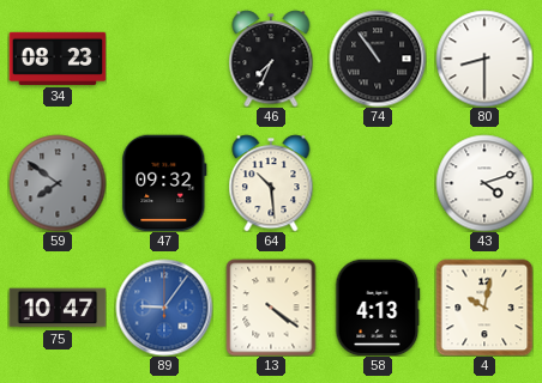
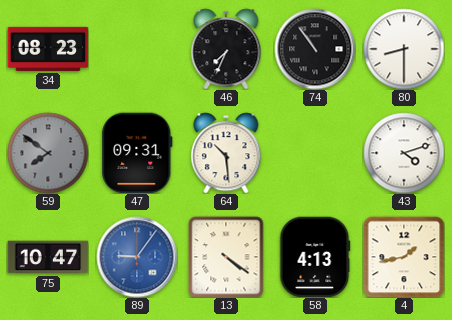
47: 09:32 -> 09:31 (137, 153)
4: 10:02 -> 1:43 (404, 257)
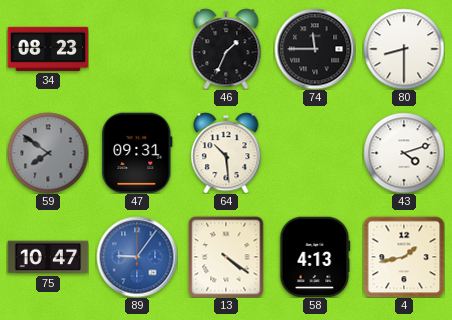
46: 7:34 -> 1:34 (226, 49)
74: 10:54 -> 11:45 (315, 49)
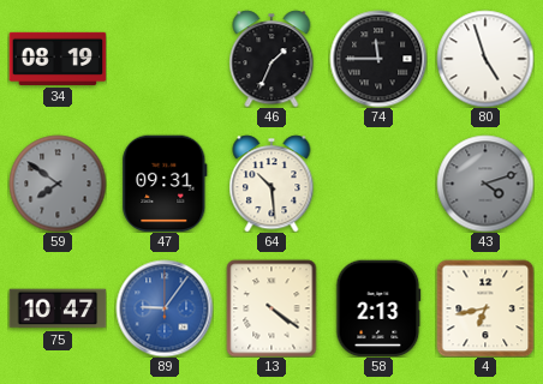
34: 08:23 -> 08:19 (58, 59)
80: 8:30 -> 4:57 (485, 59)
43 dial: white -> grey (485, 184)
58: 4:13 -> 2:13 (378, 308)
4: 1:43 -> 6:43 (485, 308)
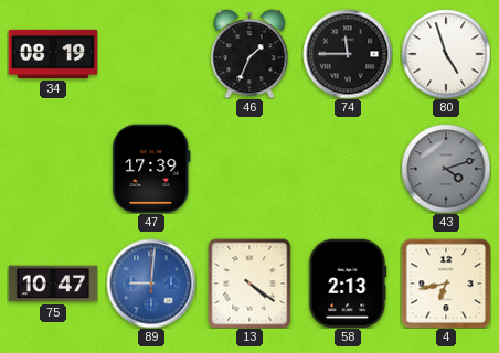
59: 7:51 -> none (58, 184)
47: 09:31 -> 17:39 (151, 169)
64: 10:29 -> none (271, 184)
89: 9:06 -> 9:01 (151, 284)
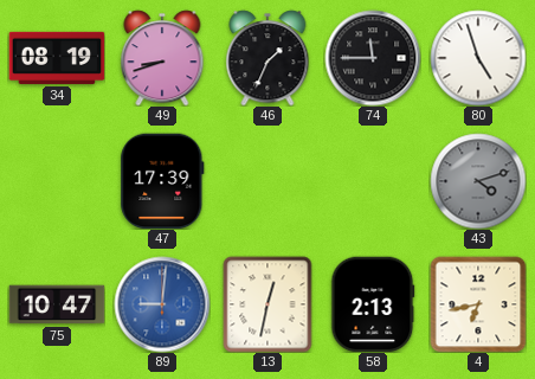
49: none -> 8:42 (162, 58)
13: 4:21 -> 12:32 (267, 304)
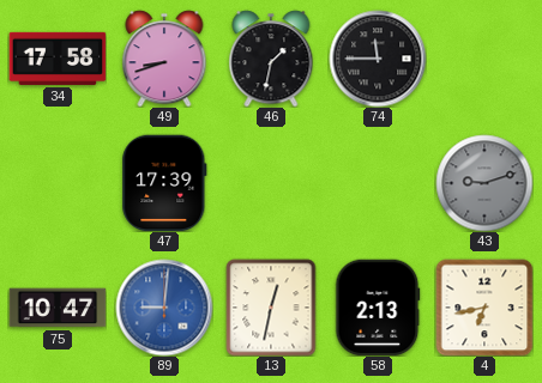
34: 08:19 -> 17:58 (58, 59)
46: 1:34 -> 1:32 (271, 59)
80: 4:57 -> none (478, 58)
43: 4:12 -> 9:12 (484, 183)
